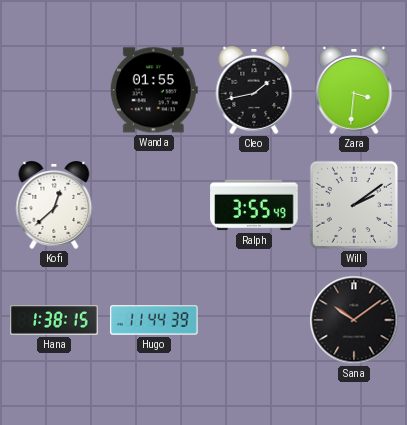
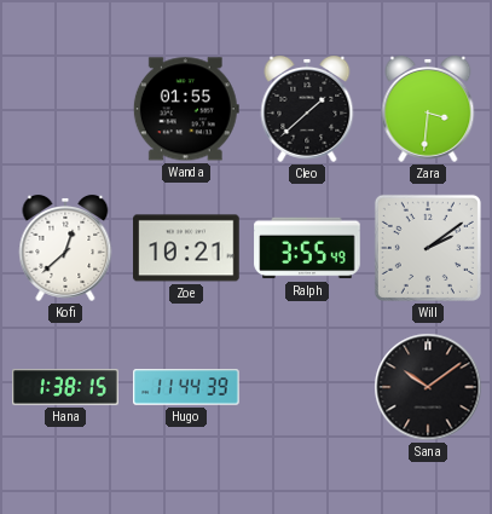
Cleo: 1:43 -> 1:38 (307, 109)
Zoe: none -> 10:21 (186, 248)
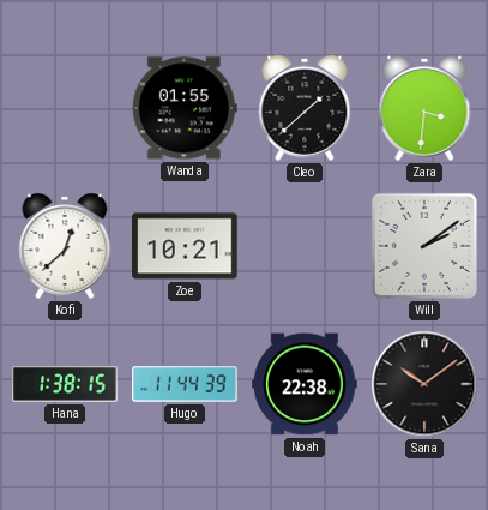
Ralph: 3:55 -> none (307, 248)
Noah: none -> 22:38 (305, 384)
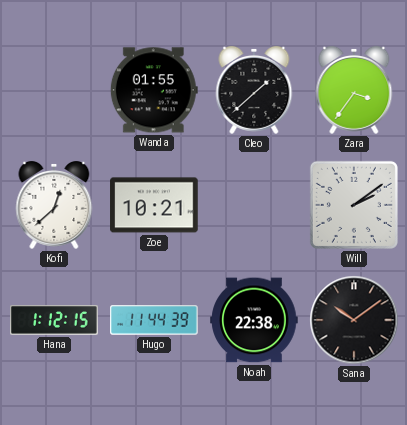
Zara: 3:31 -> 3:36 (354, 90)
Hana: 1:38 -> 1:12 (54, 320)
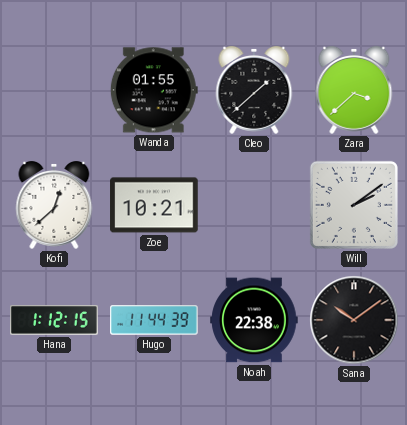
Zara: 3:36 -> 3:38 (354, 90)
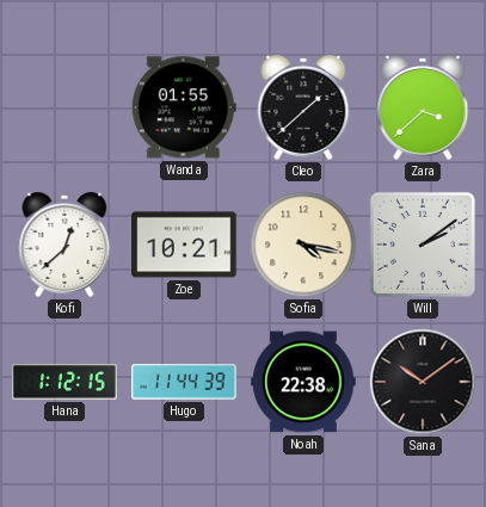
Sofia: none -> 4:17 (303, 245)
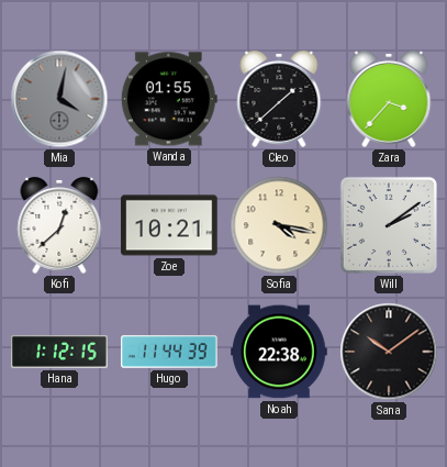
Mia: none -> 4:02 (59, 99)
Zara: 3:38 -> 3:37 (389, 99)
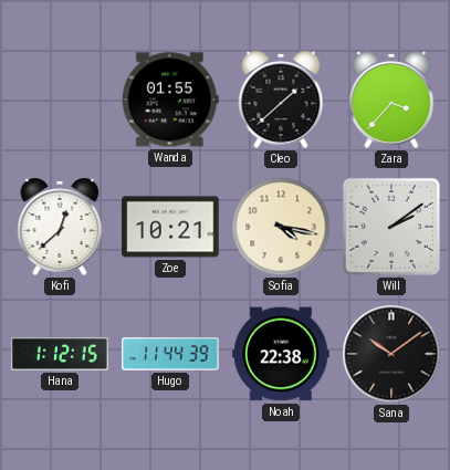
Mia: 4:02 -> none (59, 99)
